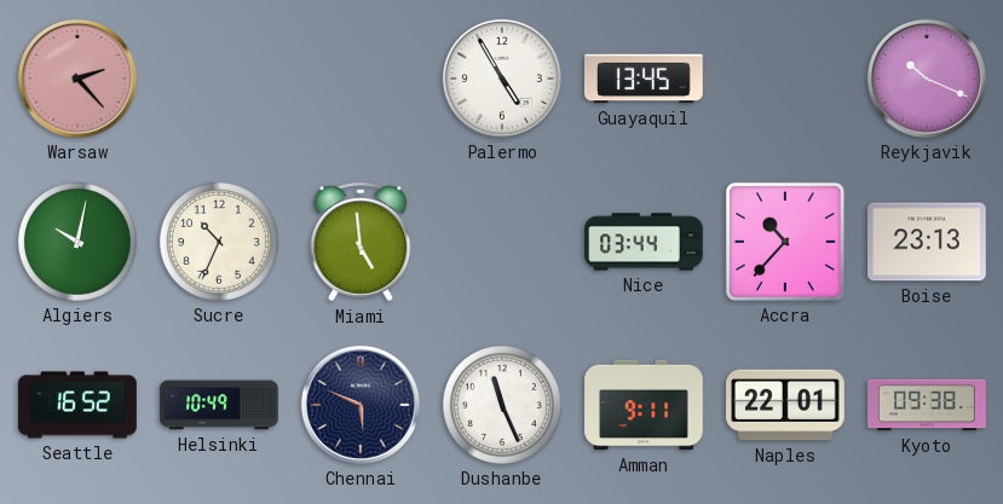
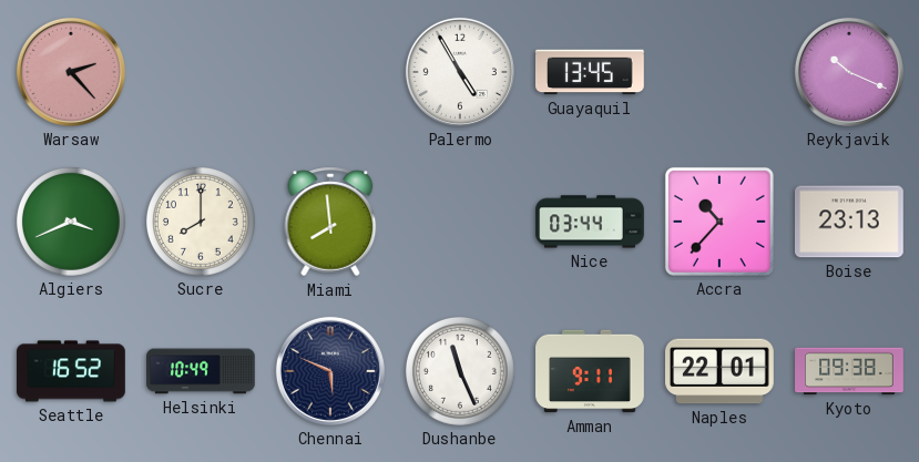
Algiers: 10:02 -> 3:41 (71, 222)
Sucre: 10:34 -> 8:00 (201, 222)
Miami: 4:59 -> 7:59 (330, 222)
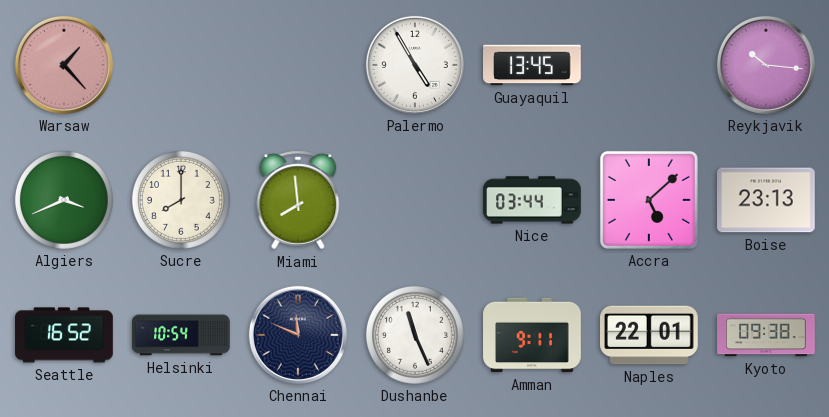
Warsaw: 2:23 -> 1:23 (64, 65)
Reykjavik: 10:19 -> 10:16 (766, 65)
Accra: 10:37 -> 5:08 (649, 200)
Helsinki: 10:49 -> 10:54 (182, 335)
Chennai: 5:49 -> 11:49 (298, 335)
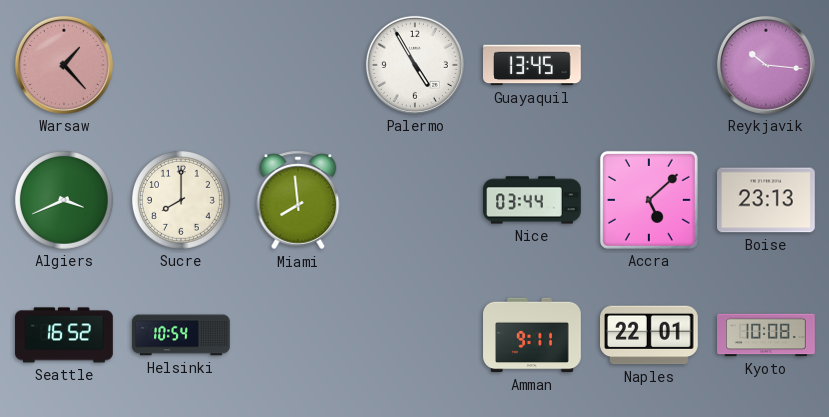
Chennai: 11:49 -> none (298, 335)
Dushanbe: 11:26 -> none (415, 335)
Kyoto: 09:38 -> 10:08 (766, 335)
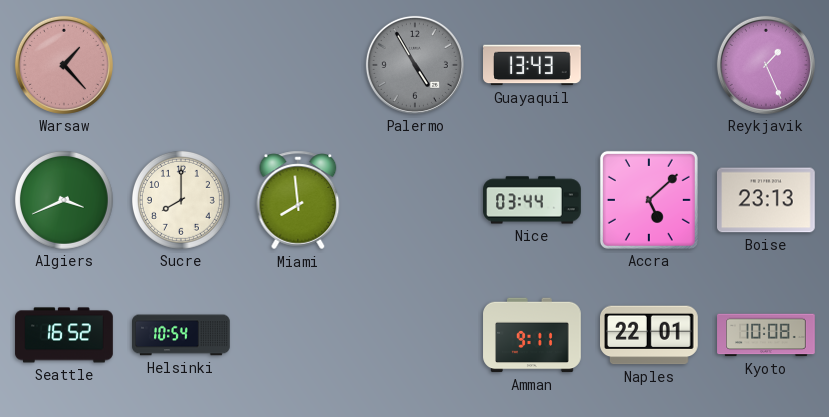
Palermo dial: white -> grey (415, 65)
Guayaquil: 13:45 -> 13:43 (533, 65)
Reykjavik: 10:16 -> 1:26 (766, 65)
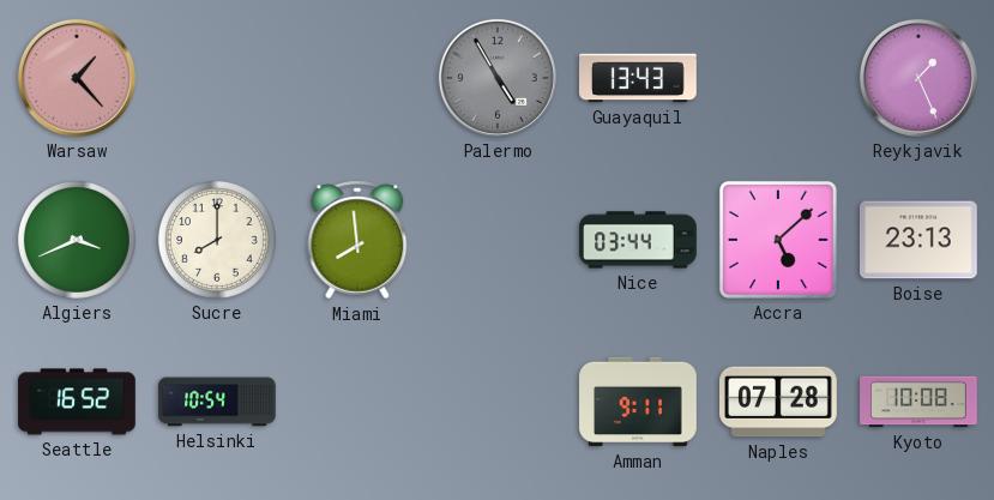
Naples: 22:01 -> 07:28 (779, 402)
